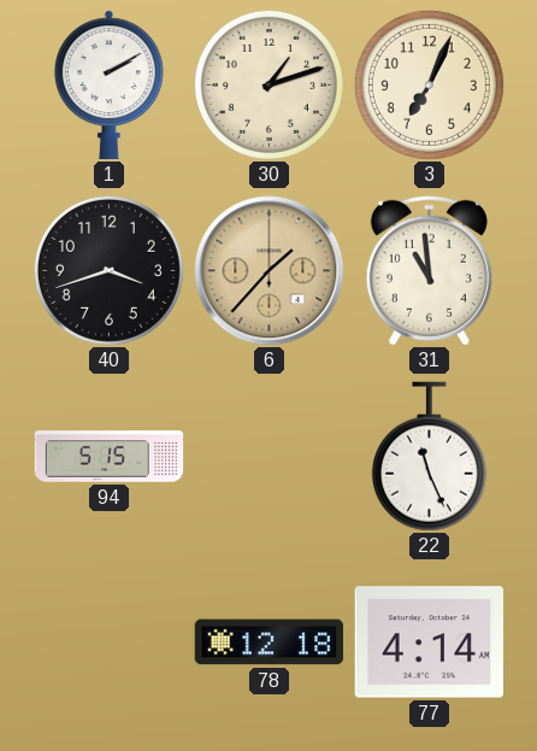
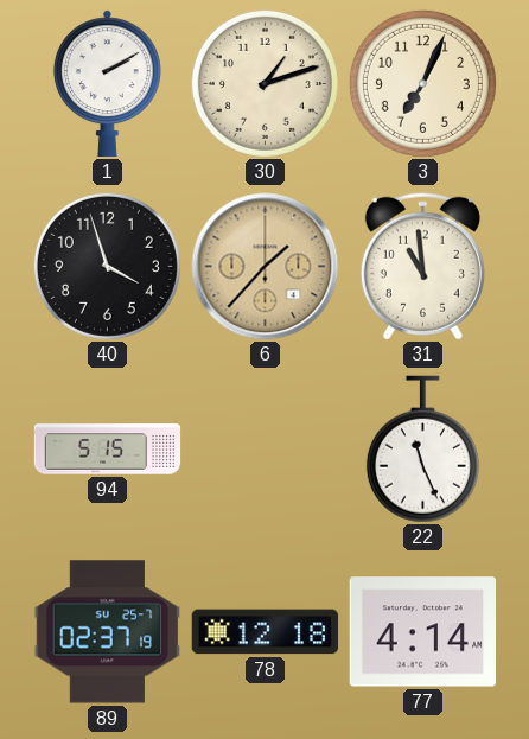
40: 3:42 -> 3:57 (107, 266)
89: none -> 02:37 (108, 632)
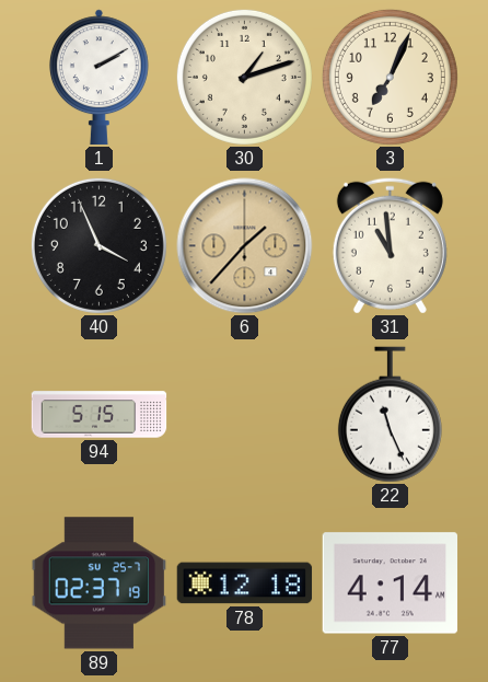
40: 3:57 -> 3:56 (98, 245)
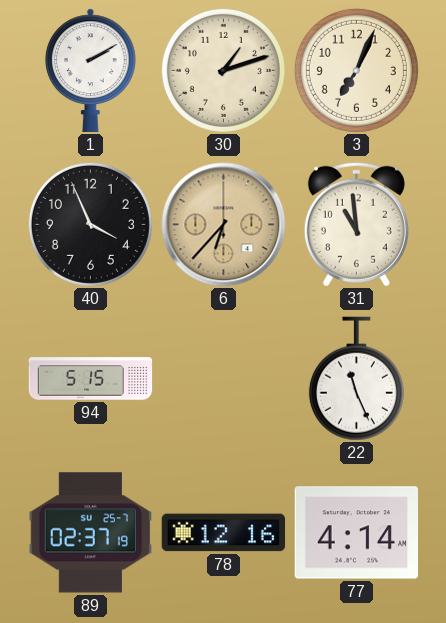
6: 1:37 -> 6:37 (224, 225)
78: 12:18 -> 12:16 (224, 533)
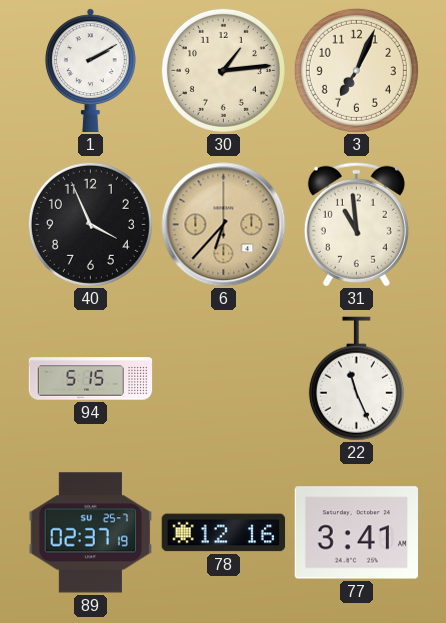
30: 1:12 -> 1:14 (223, 70)
77: 4:14 -> 3:41 (357, 533)
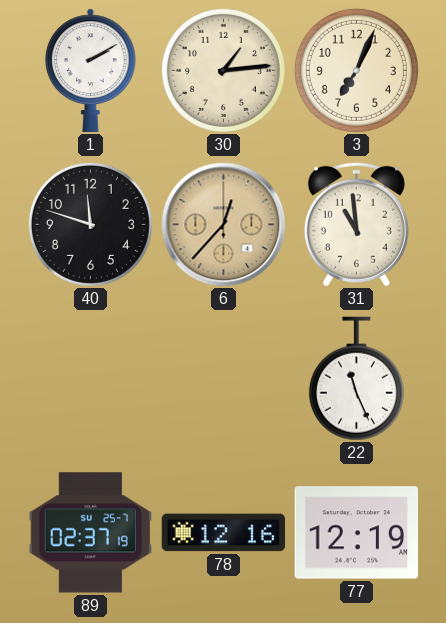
40: 3:56 -> 11:48 (90, 224)
6: 6:37 -> 12:37 (224, 225)
94: 5:15 -> none (91, 379)
77: 3:41 -> 12:19 (357, 533)
